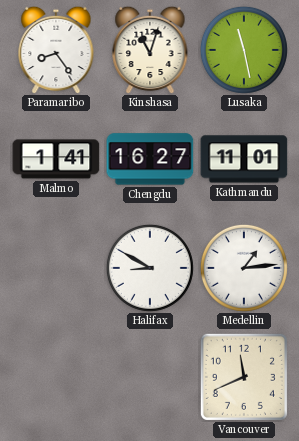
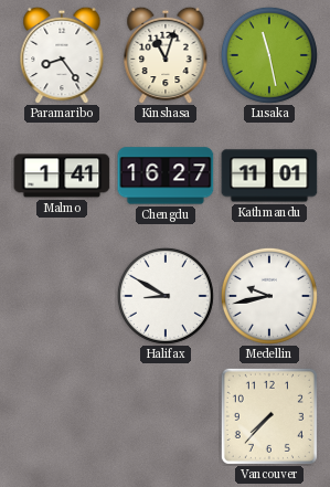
Medellin: 1:14 -> 9:43 (269, 296)
Vancouver: 11:41 -> 7:37 (269, 416)
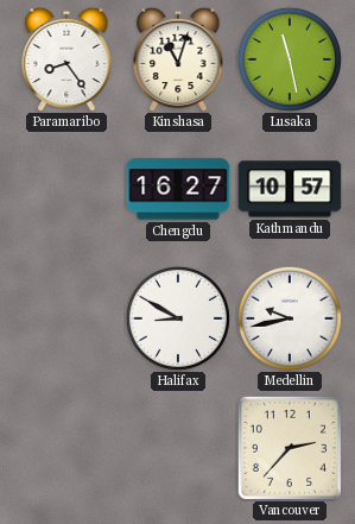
Malmo: 1:41 -> none (62, 176)
Kathmandu: 11:01 -> 10:57 (290, 189)
Vancouver: 7:37 -> 2:37 (290, 448)
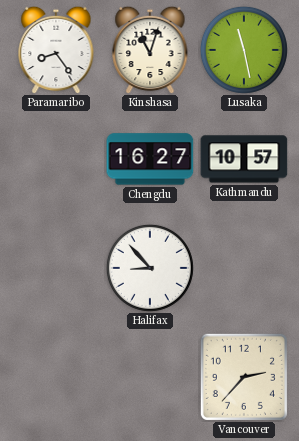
Halifax: 8:50 -> 8:53 (150, 268)
Medellin: 9:43 -> none (290, 318)
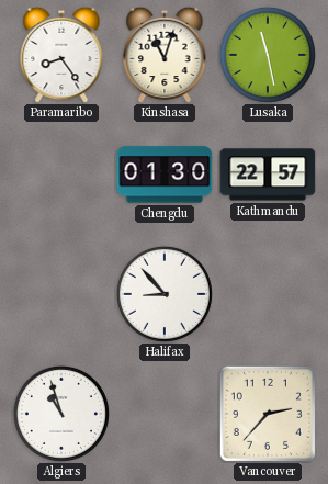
Chengdu: 16:27 -> 01:30 (165, 175)
Kathmandu: 10:57 -> 22:57 (268, 175)
Algiers: none -> 10:57 (61, 414)
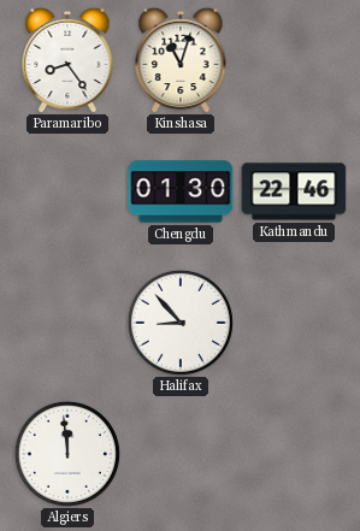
Lusaka: 11:28 -> none (268, 55)
Kathmandu: 22:57 -> 22:46 (294, 191)
Algiers: 10:57 -> 11:59 (67, 454)
Vancouver: 2:37 -> none (268, 414)
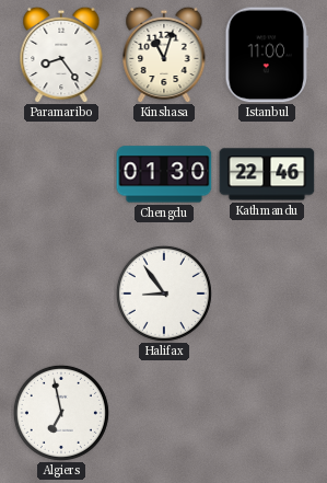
Istanbul: none -> 11:00 (267, 55)
Halifax: 8:53 -> 8:54 (164, 294)
Algiers: 11:59 -> 6:58 (61, 413)
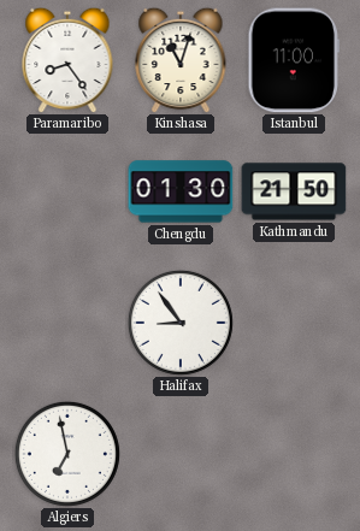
Kathmandu: 22:46 -> 21:50 (294, 191)
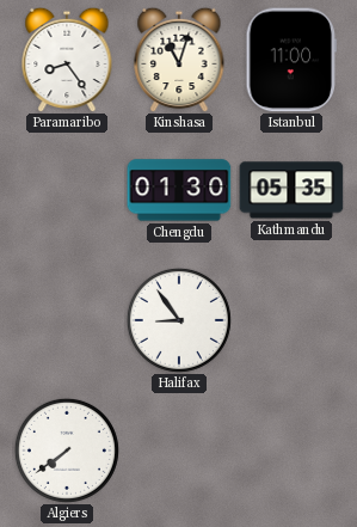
Kathmandu: 21:50 -> 05:35 (291, 190)
Algiers: 6:58 -> 7:39 (67, 451)
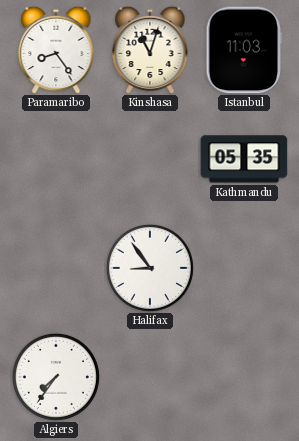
Istanbul: 11:00 -> 11:03 (244, 50)
Chengdu: 01:30 -> none (179, 190)
Algiers: 7:39 -> 7:36 (56, 377)
